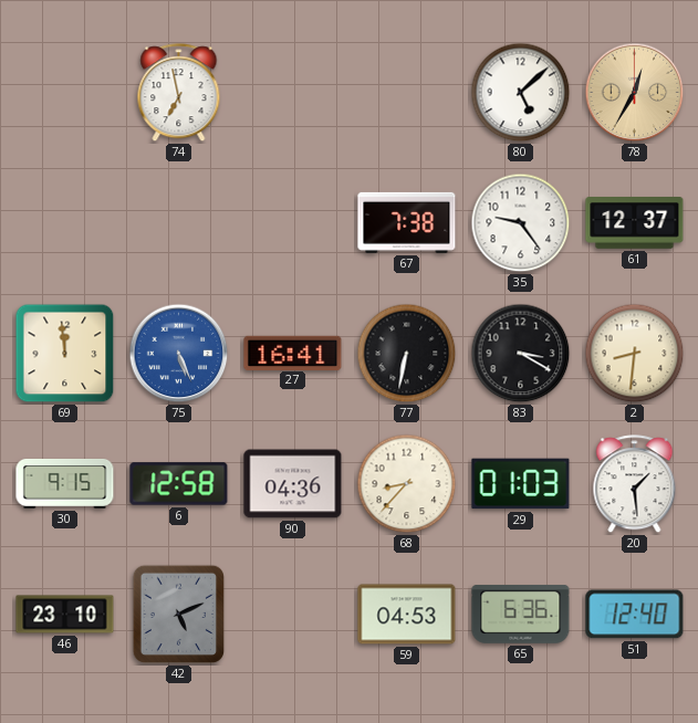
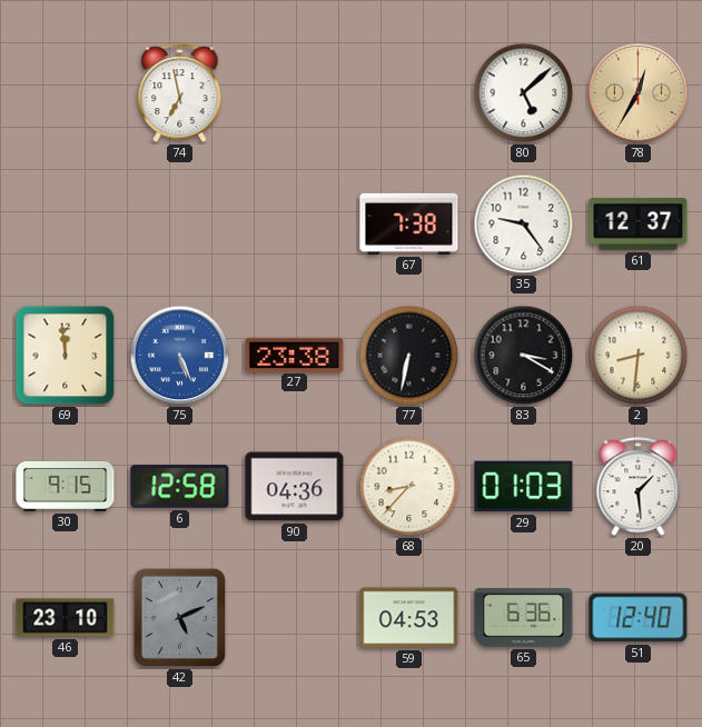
27: 16:41 -> 23:38 (295, 355)
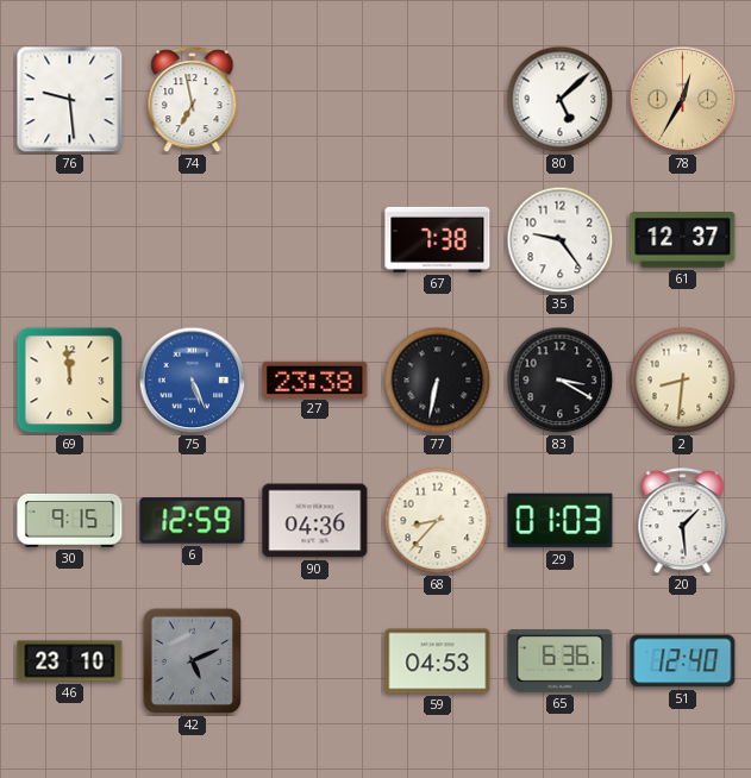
76: none -> 9:29 (70, 100)
6: 12:58 -> 12:59 (193, 521)
